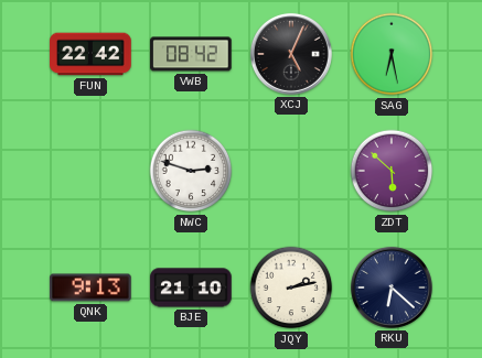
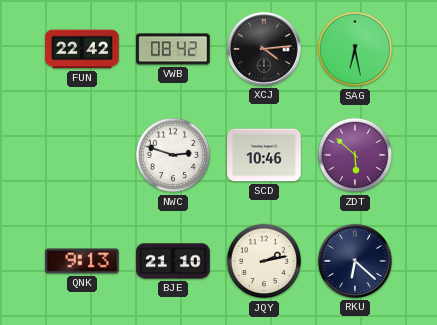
XCJ: 5:04 -> 4:14 (264, 49)
SCD: none -> 10:46 (264, 155)
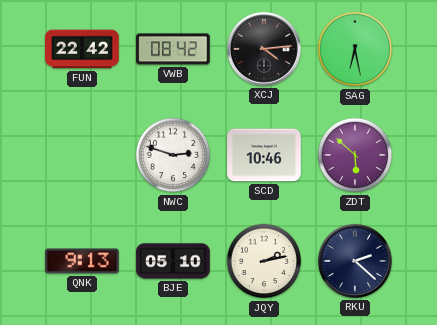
BJE: 21:10 -> 05:10 (173, 261)
RKU: 6:22 -> 2:22 (355, 261)
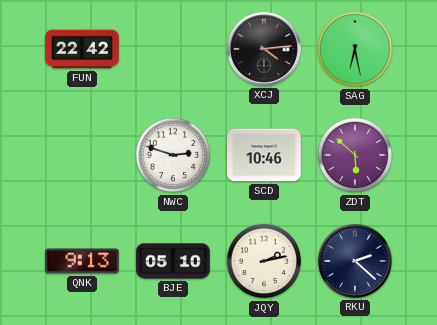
VWB: 08:42 -> none (173, 49)
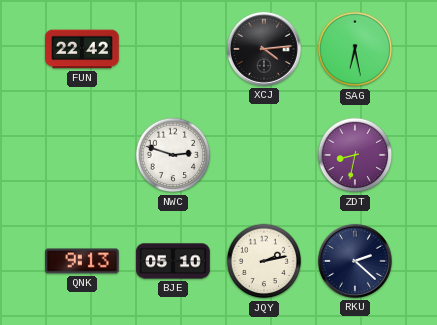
SCD: 10:46 -> none (264, 155)
ZDT: 5:52 -> 8:32 (355, 155)
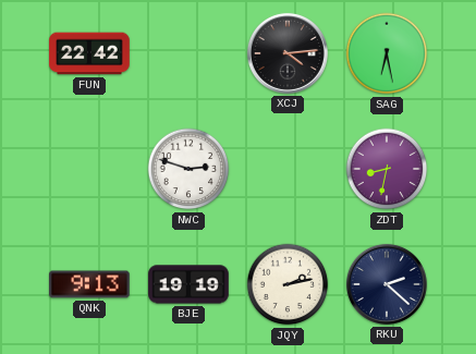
BJE: 05:10 -> 19:19 (188, 284)
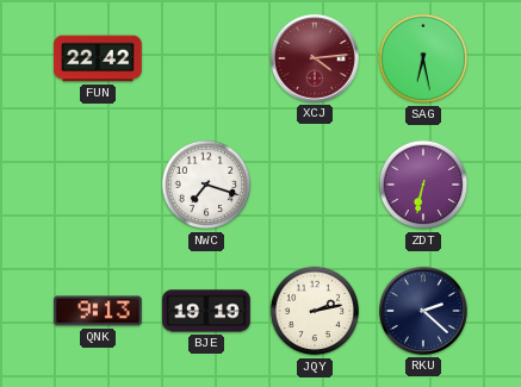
XCJ dial: black -> burgundy (315, 58)
NWC: 2:48 -> 7:18 (206, 185)
ZDT: 8:32 -> 6:32 (423, 185)
